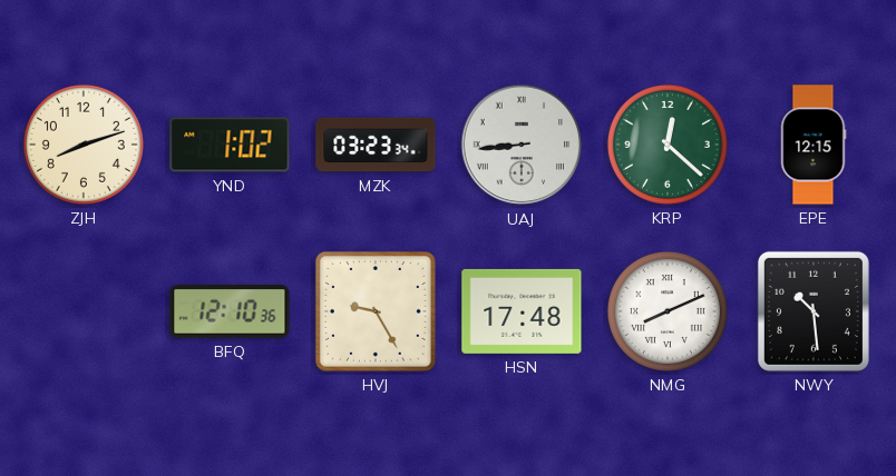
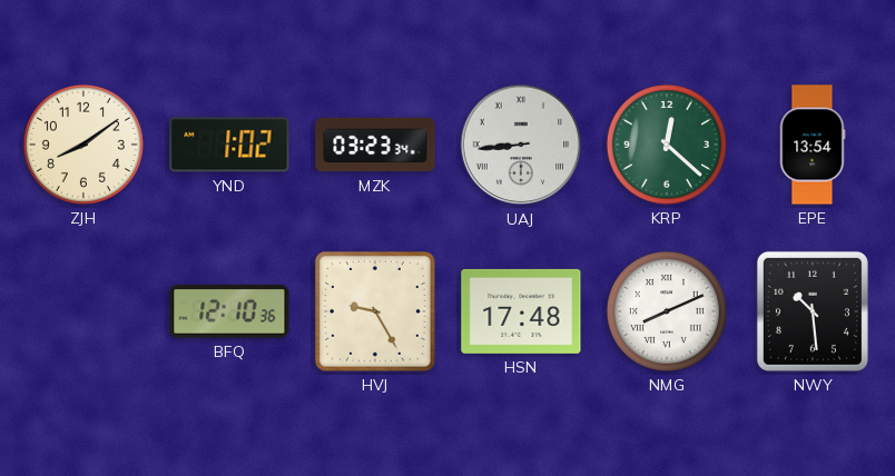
ZJH: 8:12 -> 8:09 (83, 145)
EPE: 12:15 -> 13:54 (813, 145)
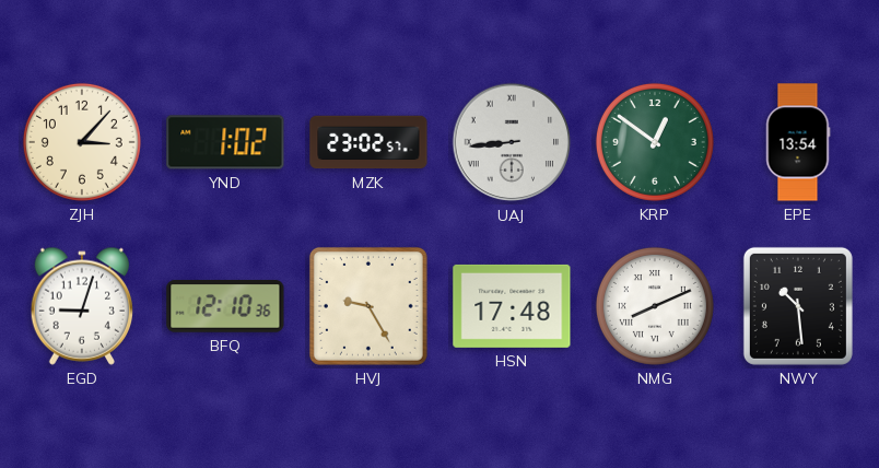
ZJH: 8:09 -> 3:07 (82, 142)
MZK: 03:23 -> 23:02 (368, 142)
KRP: 12:22 -> 12:51 (655, 142)
EGD: none -> 9:03 (82, 306)
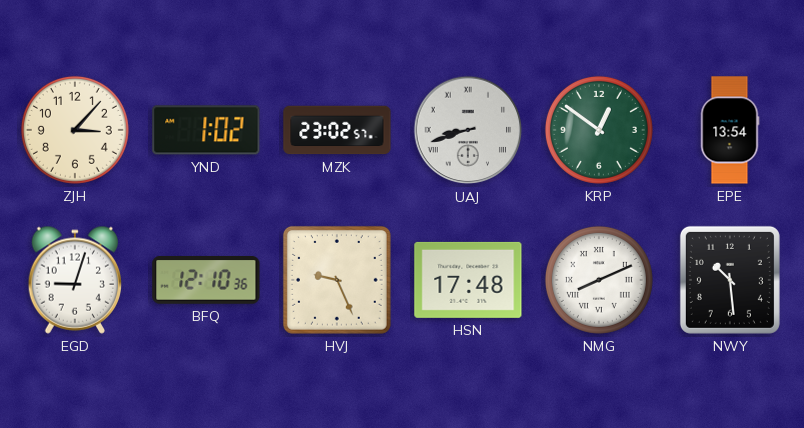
UAJ: 8:44 -> 8:42 (468, 130)
HVJ: 9:25 -> 9:26 (337, 280)
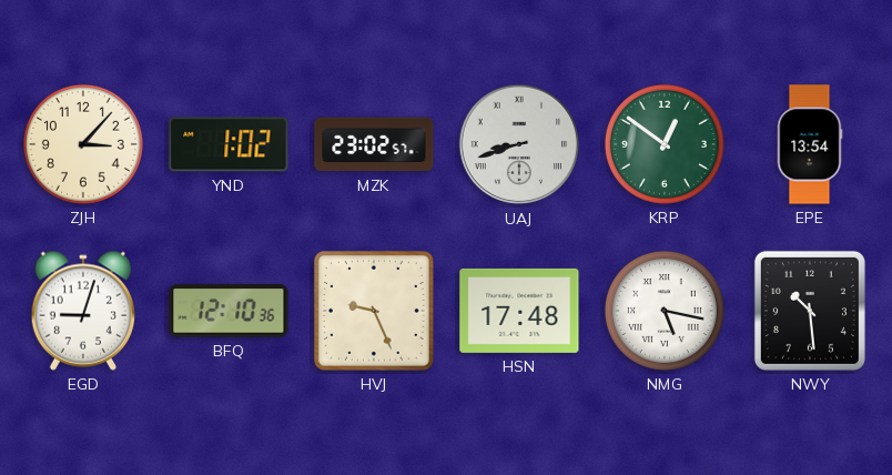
NMG: 8:11 -> 5:17 (665, 311)
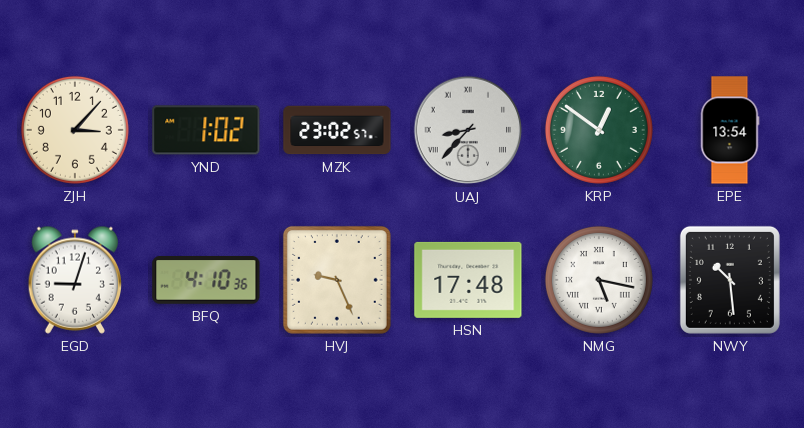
UAJ: 8:42 -> 8:37 (468, 130)
BFQ: 12:10 -> 4:10 (206, 281)
